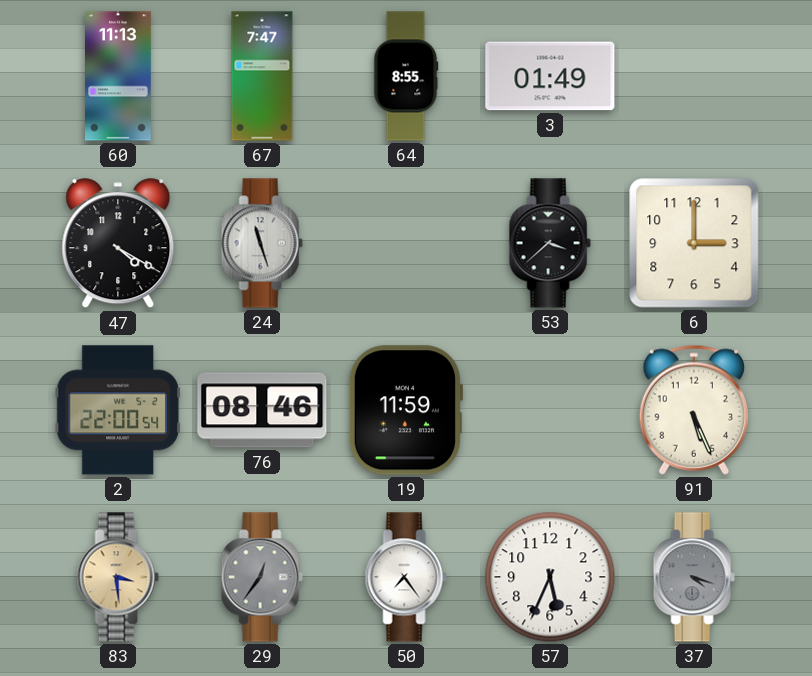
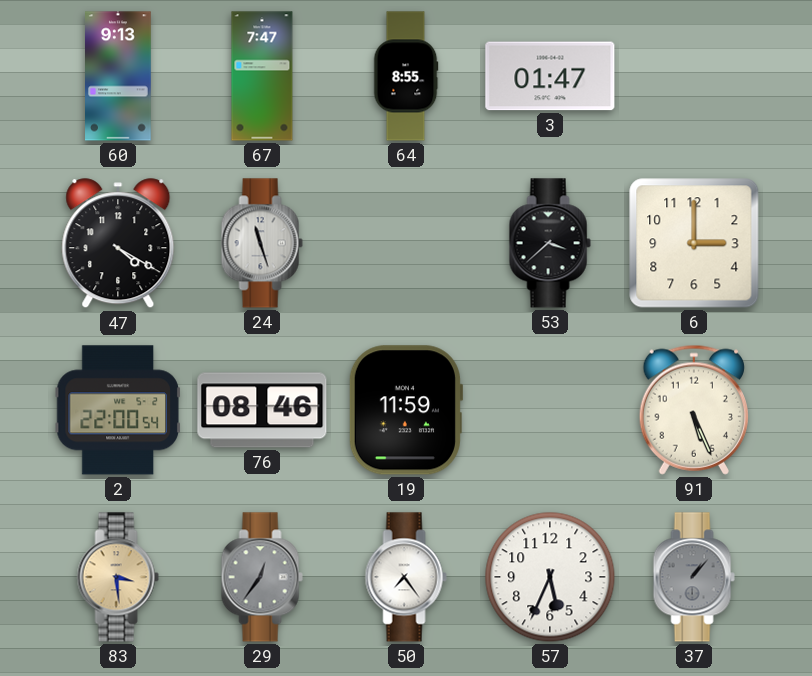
60: 11:13 -> 9:13 (119, 76)
3: 01:49 -> 01:47 (550, 76)
37: 4:18 -> 1:07 (694, 577)
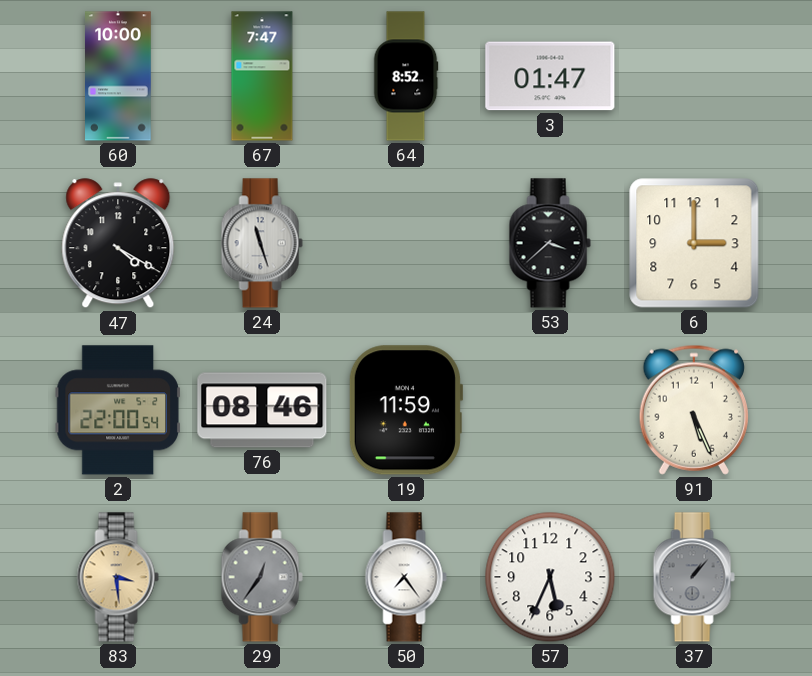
60: 9:13 -> 10:00 (119, 76)
64: 8:55 -> 8:52 (406, 76)
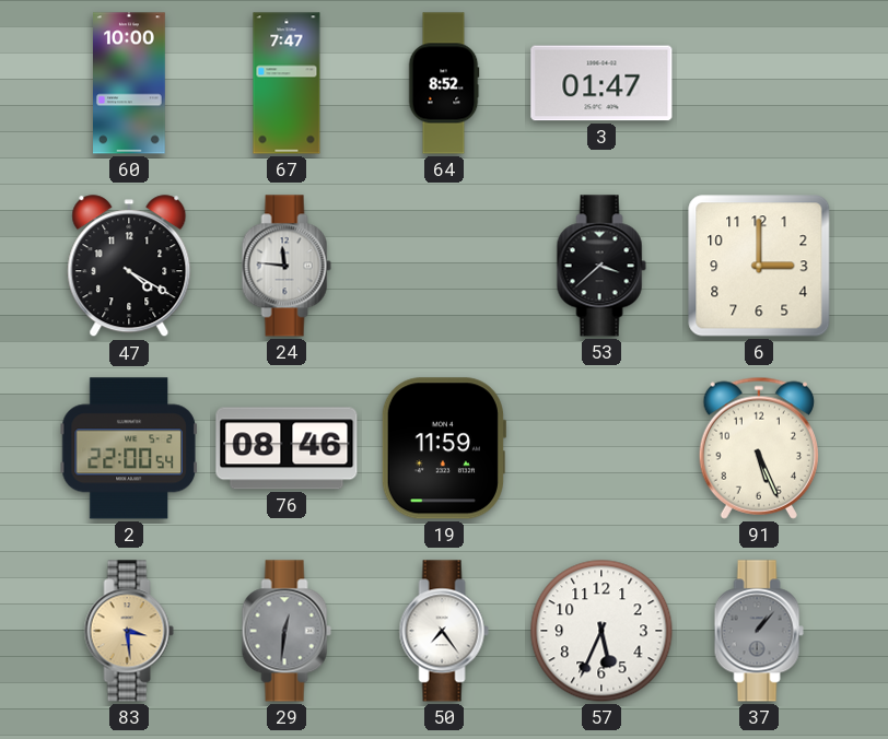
24: 11:27 -> 11:46 (287, 266)
29: 12:36 -> 12:31 (287, 631)
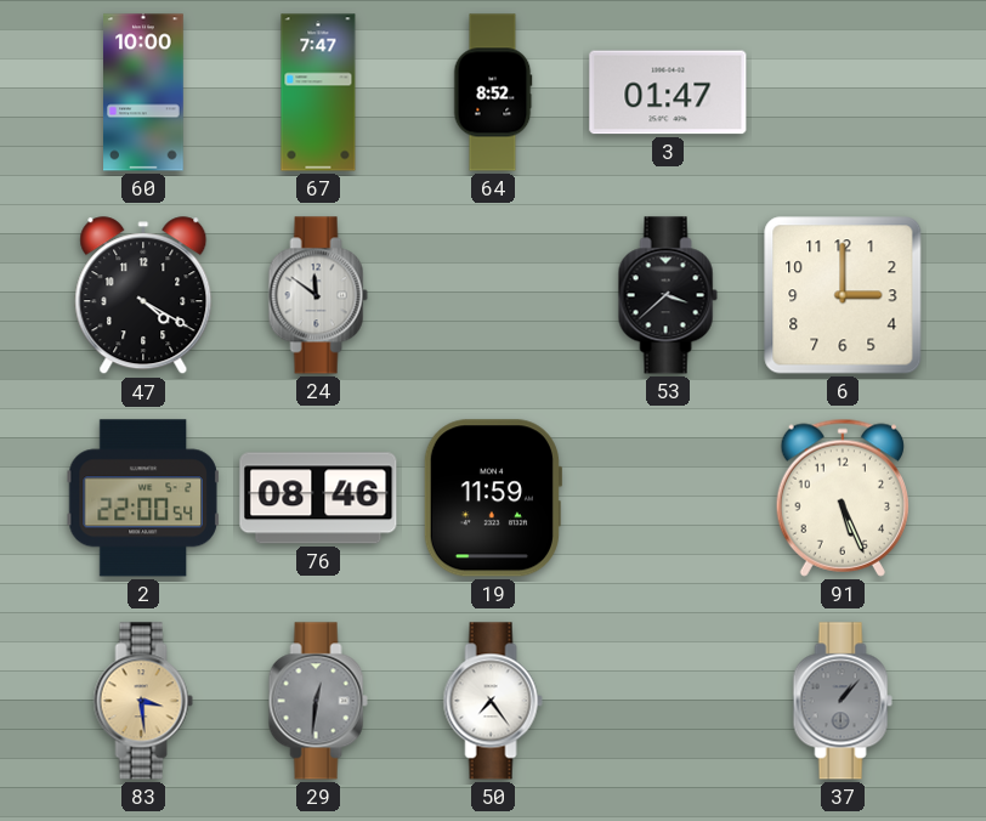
24: 11:46 -> 11:51 (318, 295)
57: 5:34 -> none (601, 631)
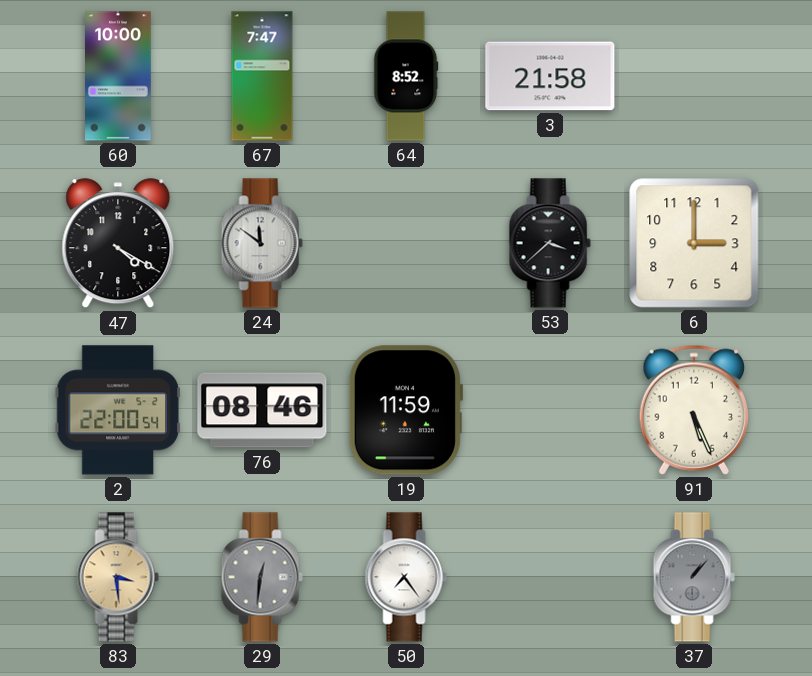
3: 01:47 -> 21:58 (550, 76)
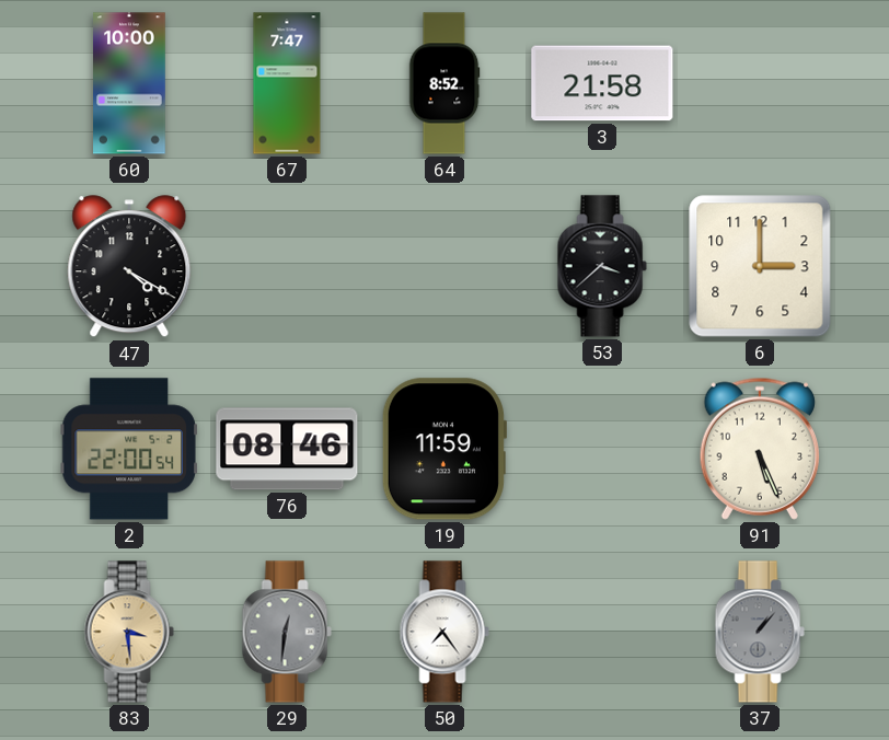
24: 11:51 -> none (262, 243)
